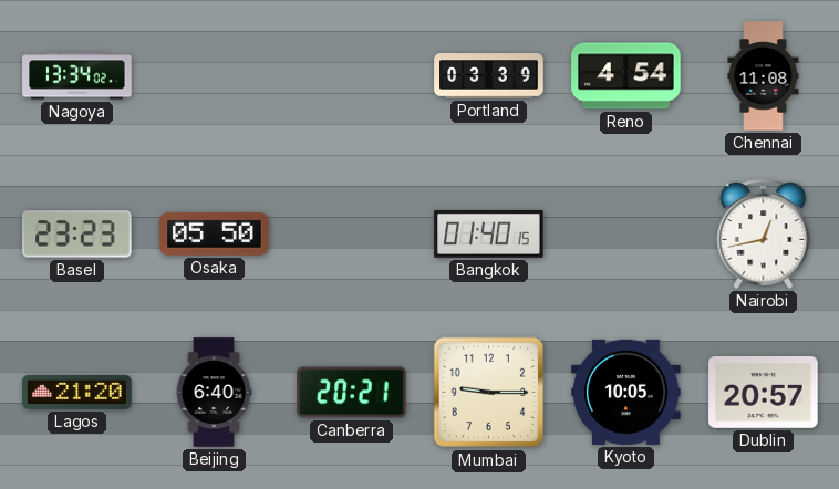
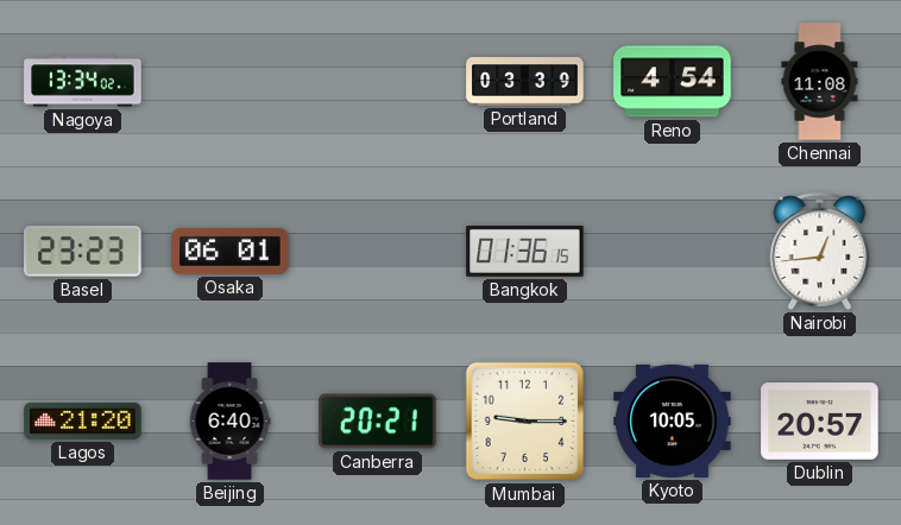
Osaka: 05:50 -> 06:01 (231, 251)
Bangkok: 01:40 -> 01:36 (525, 251)
Nairobi: 12:43 -> 12:44 (820, 251)
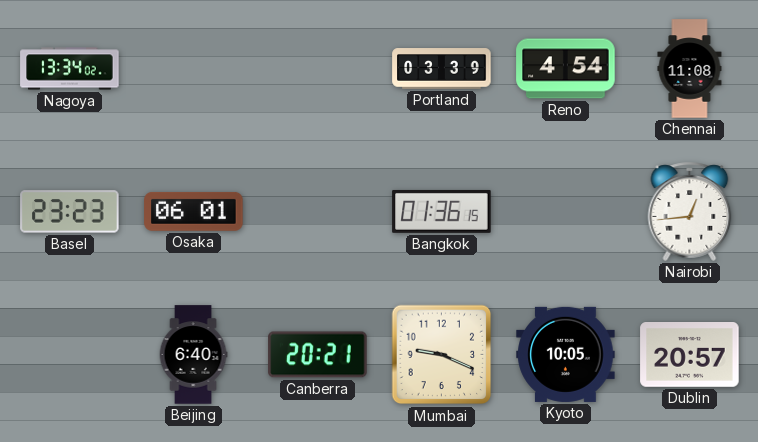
Lagos: 21:20 -> none (83, 420)
Mumbai: 9:15 -> 9:19 (442, 355)
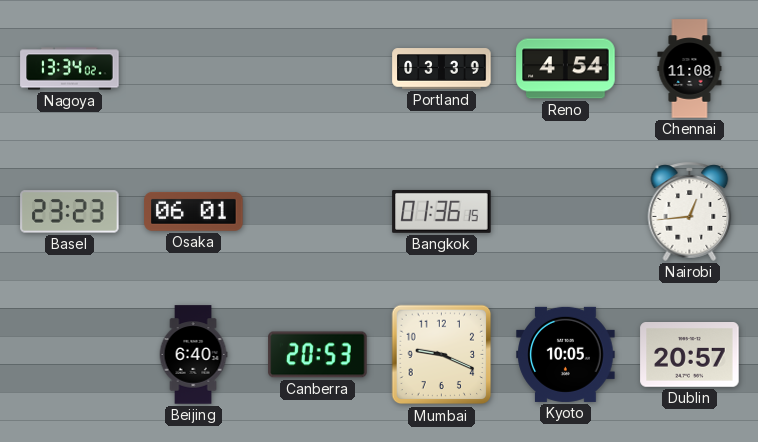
Canberra: 20:21 -> 20:53 (318, 355)
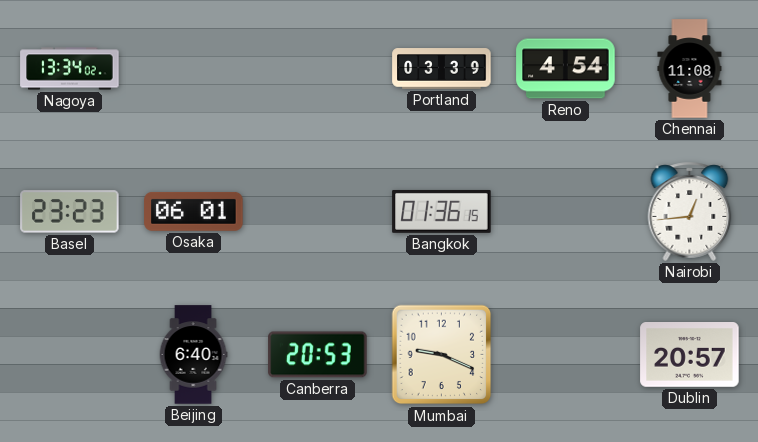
Kyoto: 10:05 -> none (566, 354)
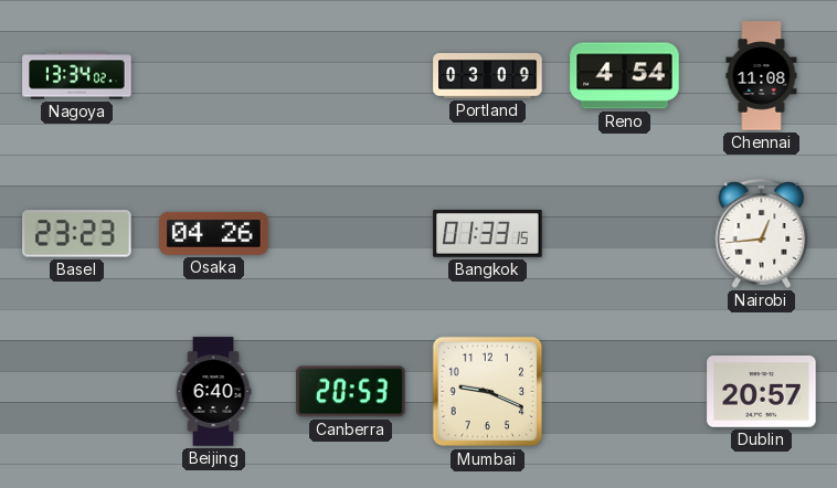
Portland: 03:39 -> 03:09 (488, 76)
Osaka: 06:01 -> 04:26 (214, 233)
Bangkok: 01:36 -> 01:33 (488, 233)
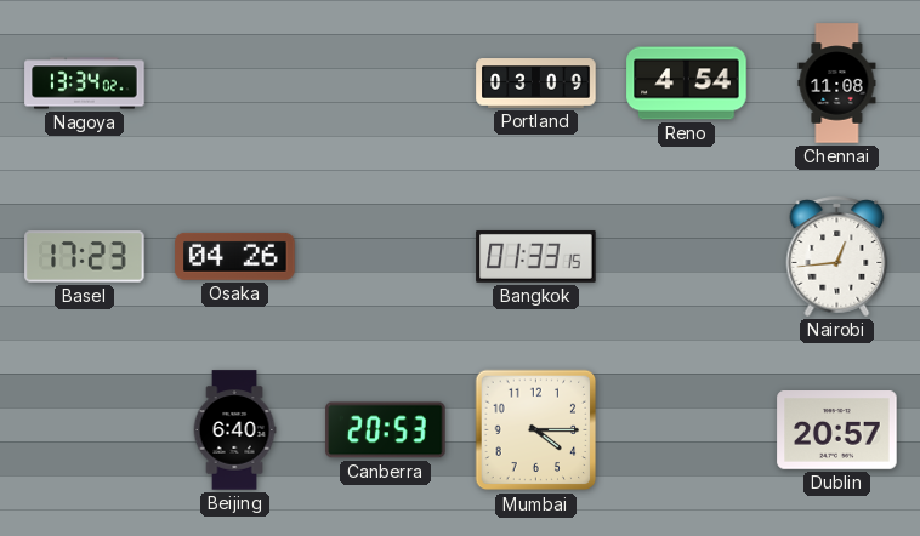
Basel: 23:23 -> 17:23 (85, 257)
Mumbai: 9:19 -> 4:15 (536, 430)
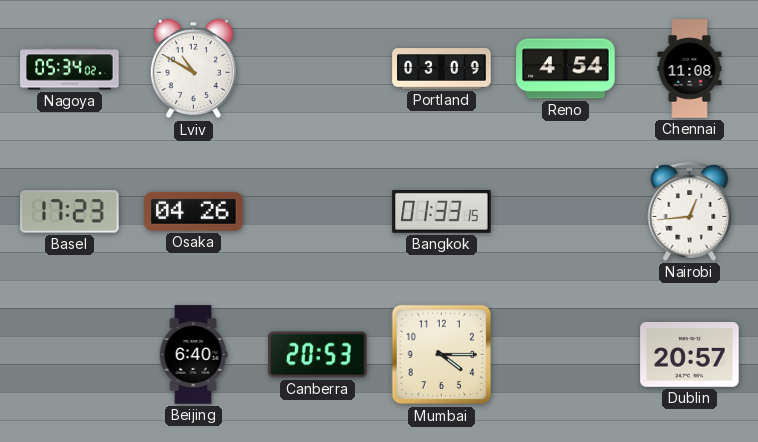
Nagoya: 13:34 -> 05:34 (70, 69)
Lviv: none -> 10:50 (193, 69)
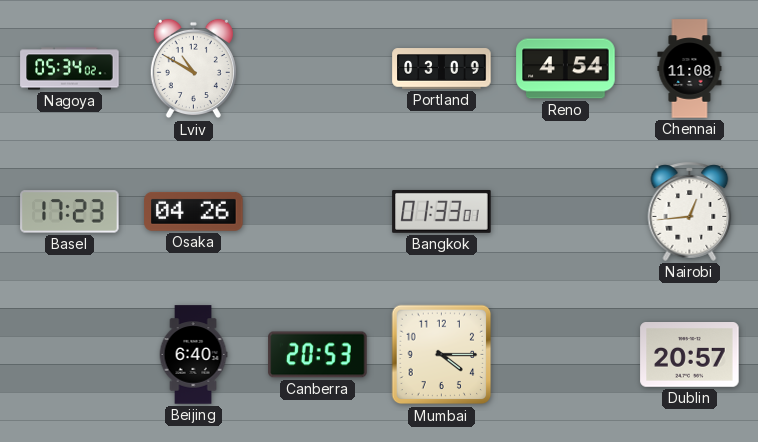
Bangkok: 01:33:15 -> 01:33:01 (442, 211)
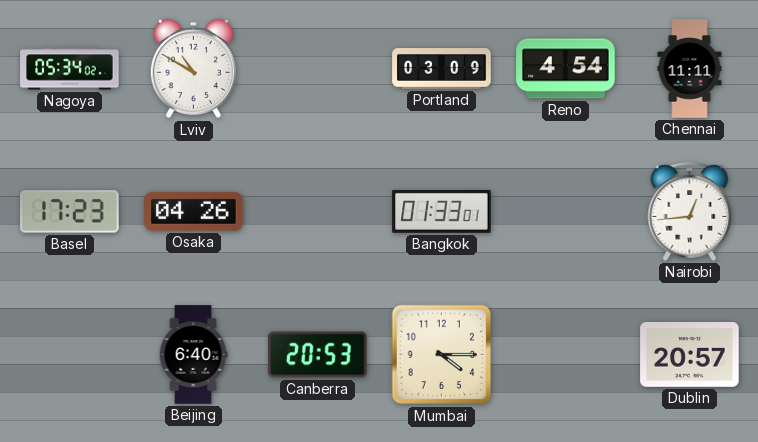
Chennai: 11:08 -> 11:11 (690, 69)
